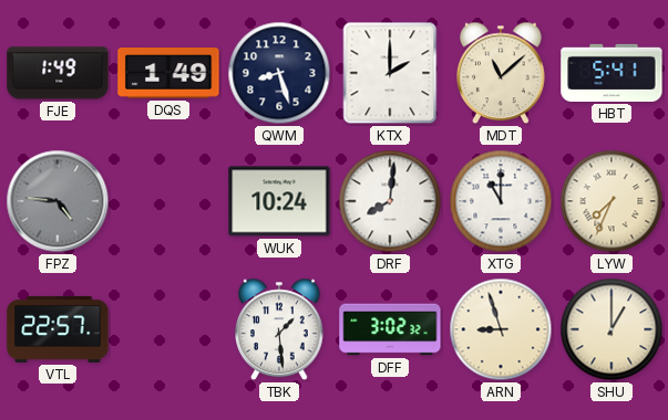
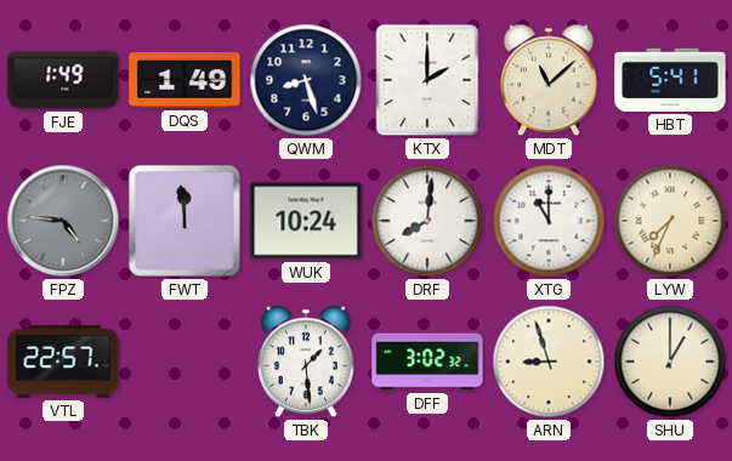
FWT: none -> 11:59 (185, 221)
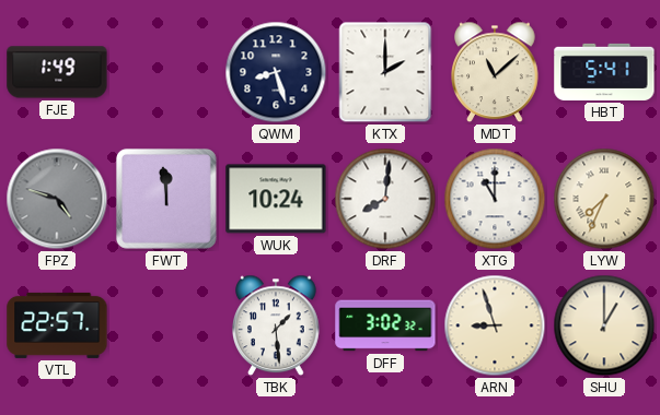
DQS: 1:49 -> none (185, 80)
FPZ: 4:46 -> 4:48 (57, 199)
